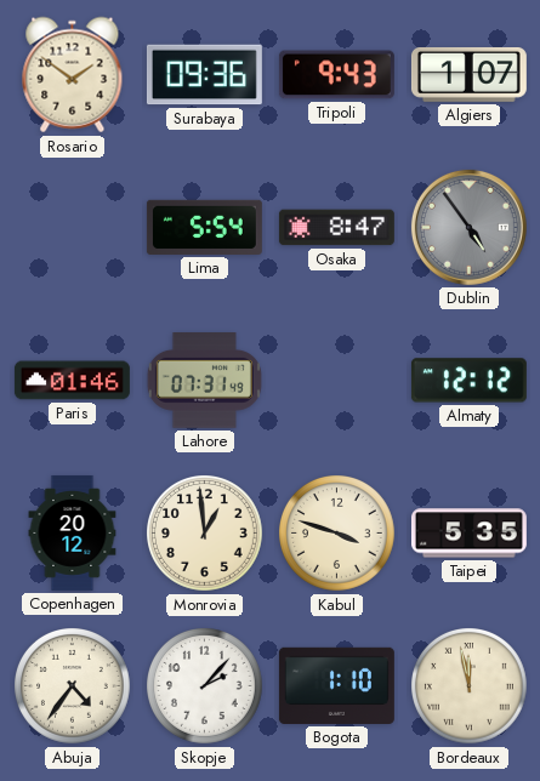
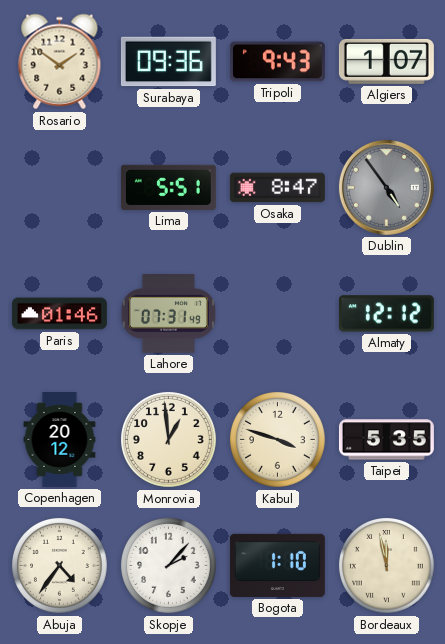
Lima: 5:54 -> 5:51 (168, 187)
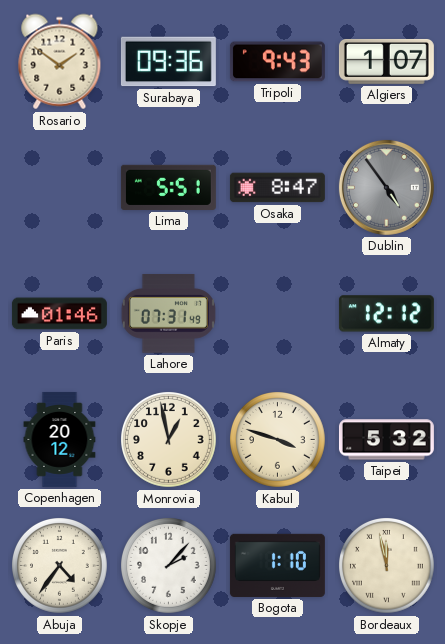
Monrovia: 12:59 -> 12:58 (169, 440)
Taipei: 5:35 -> 5:32 (386, 440)
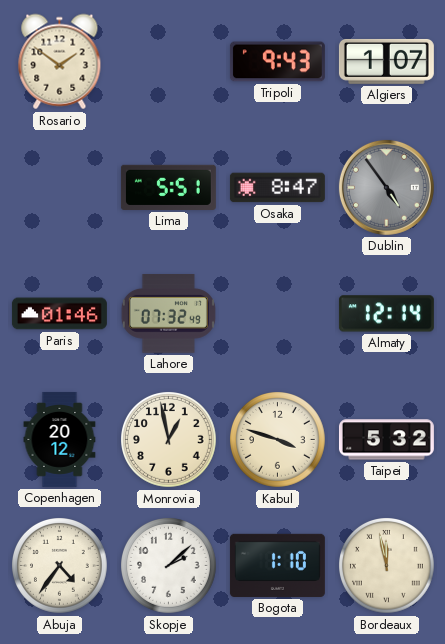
Surabaya: 09:36 -> none (168, 62)
Lahore: 07:31 -> 07:32 (168, 314)
Almaty: 12:12 -> 12:14 (386, 314)
Skopje: 2:07 -> 2:08 (169, 566)
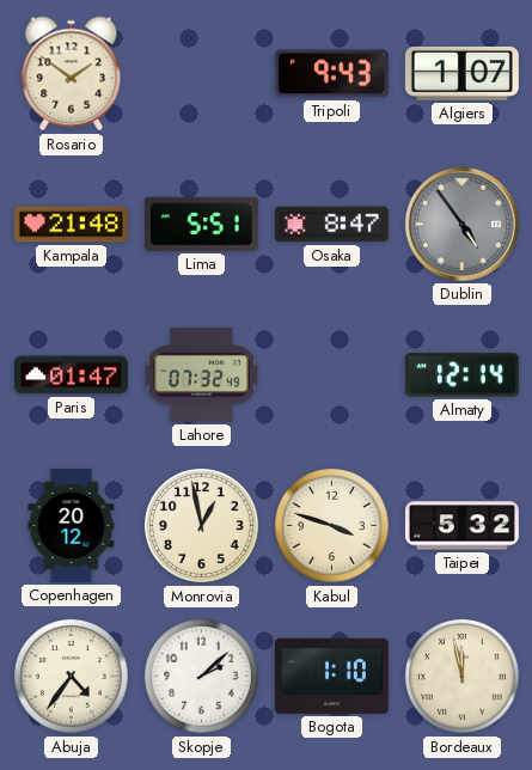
Kampala: none -> 21:48 (71, 225)
Paris: 01:46 -> 01:47 (71, 375)
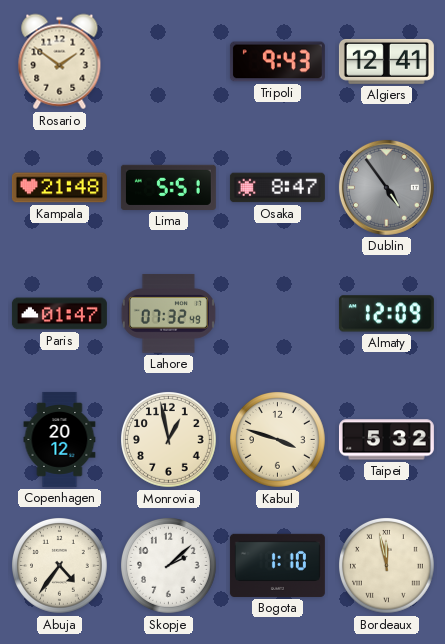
Algiers: 1:07 -> 12:41 (386, 61)
Almaty: 12:14 -> 12:09 (386, 314)
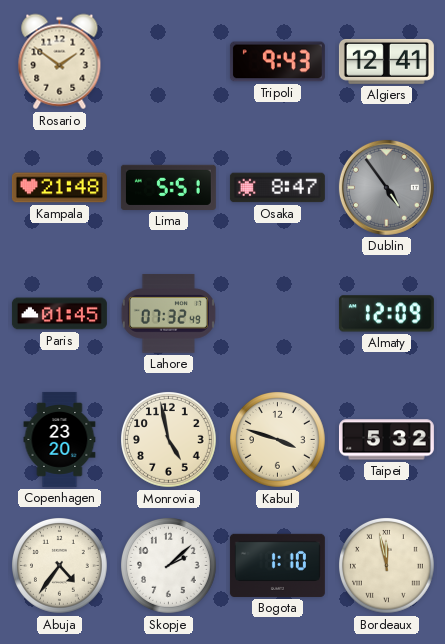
Paris: 01:47 -> 01:45 (59, 314)
Copenhagen: 20:12 -> 23:20 (60, 439)
Monrovia: 12:58 -> 4:58 (169, 440)
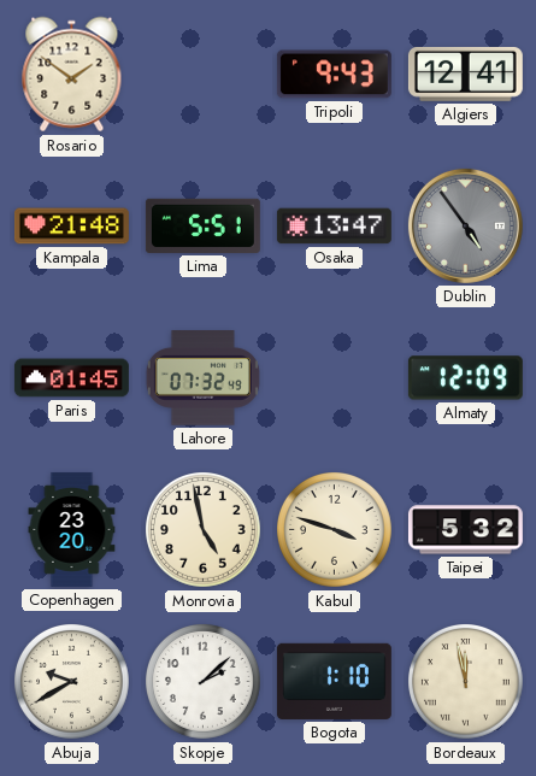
Osaka: 8:47 -> 13:47 (334, 227)
Abuja: 4:36 -> 9:40 (72, 682)
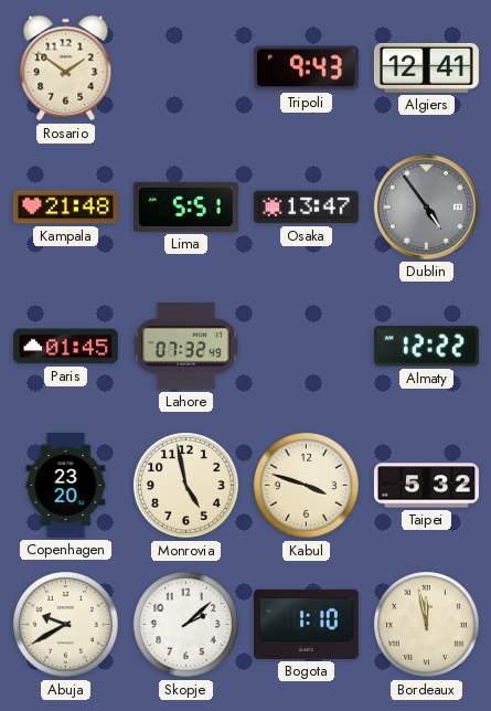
Almaty: 12:09 -> 12:22 (426, 347)
